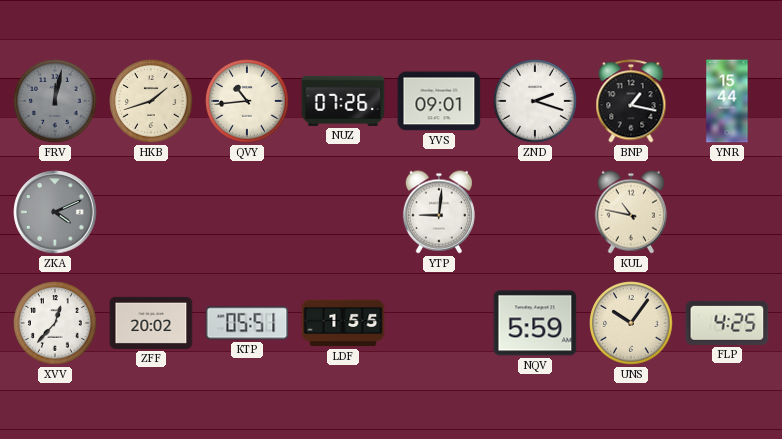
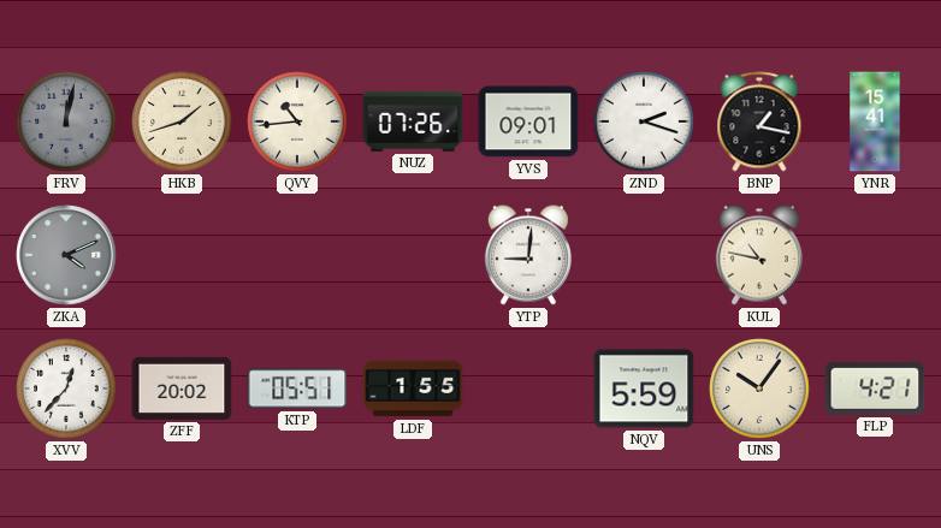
YNR: 15:44 -> 15:41 (875, 121)
FLP: 4:25 -> 4:21 (875, 388)
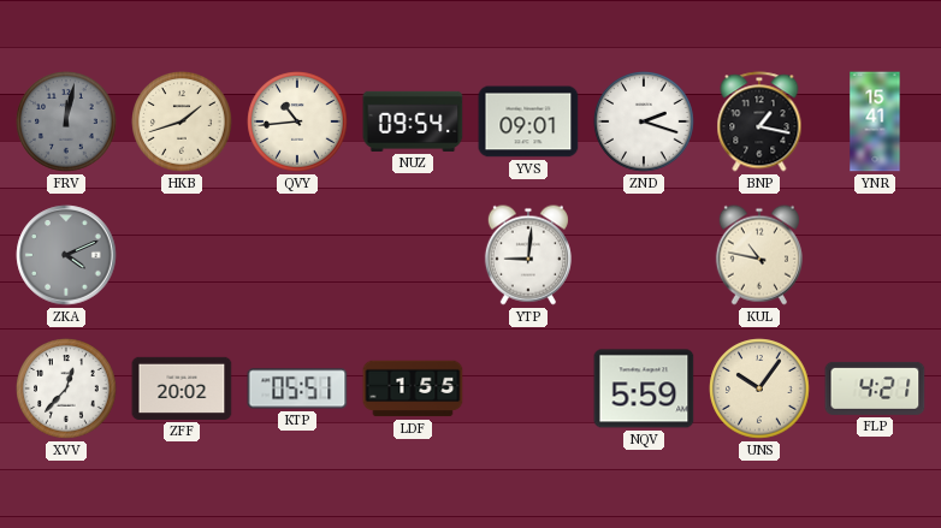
NUZ: 07:26 -> 09:54 (413, 121)
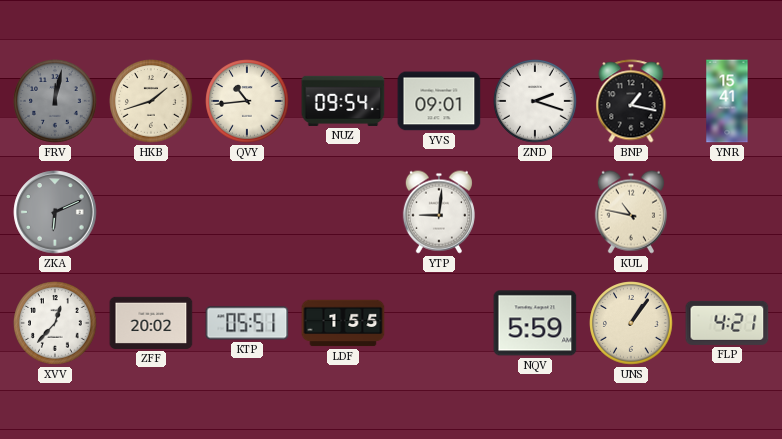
ZKA: 4:11 -> 6:11 (55, 212)
UNS: 10:06 -> 1:06 (631, 323)
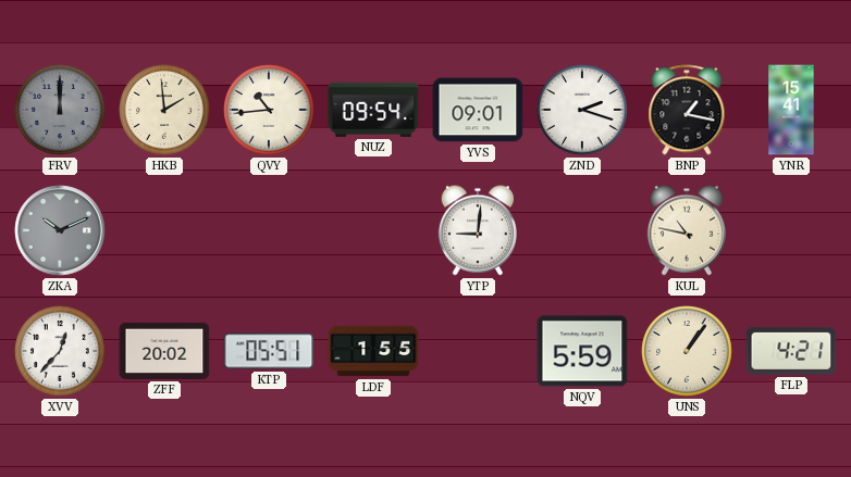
FRV: 12:02 -> 12:00 (60, 110)
HKB: 1:42 -> 1:59 (164, 110)
ZKA: 6:11 -> 10:11 (60, 230)
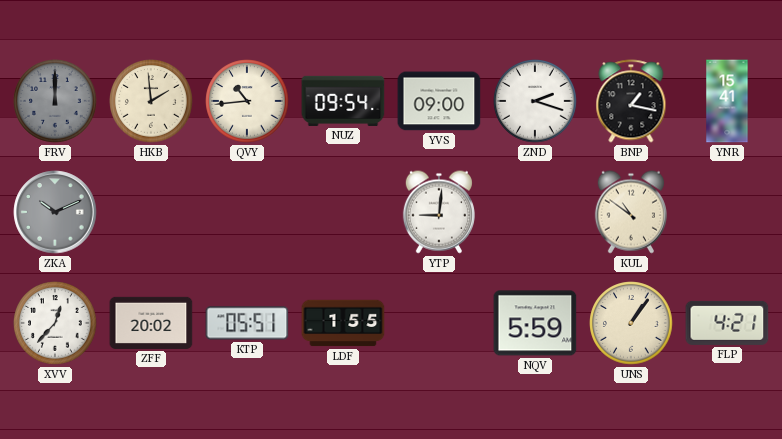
YVS: 09:01 -> 09:00 (439, 101)
KUL: 10:47 -> 10:51 (631, 212)
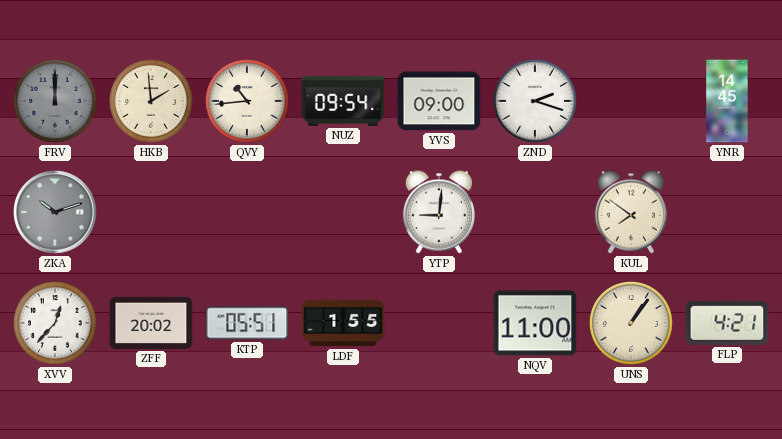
BNP: 1:17 -> none (631, 101)
YNR: 15:41 -> 14:45 (727, 101)
ZKA: 10:11 -> 10:12 (55, 212)
KUL: 10:51 -> 7:51 (631, 212)
NQV: 5:59 -> 11:00 (535, 323)
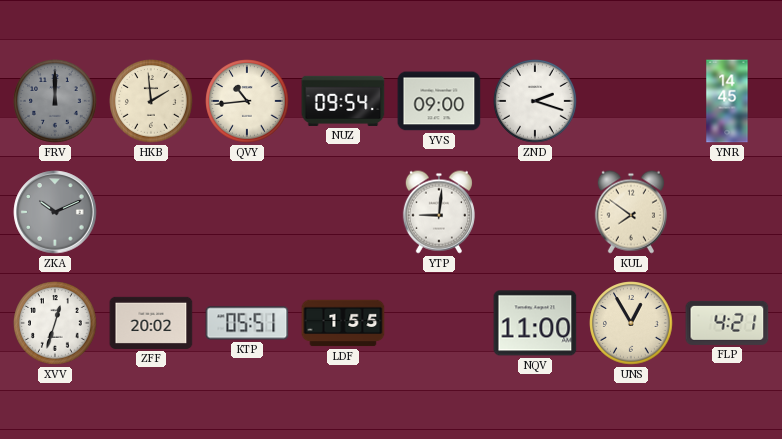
ZKA: 10:12 -> 10:11 (55, 212)
XVV: 12:37 -> 12:33 (55, 323)
UNS: 1:06 -> 12:55 (631, 323)
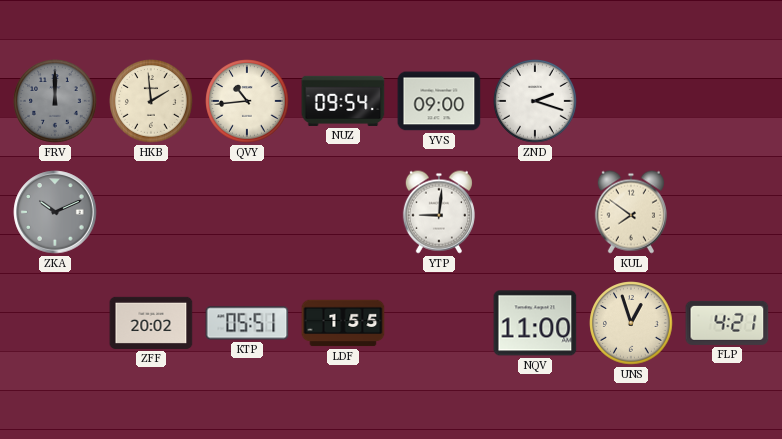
YNR: 14:45 -> none (727, 101)
XVV: 12:33 -> none (55, 323)
UNS: 12:55 -> 12:57 (631, 323)
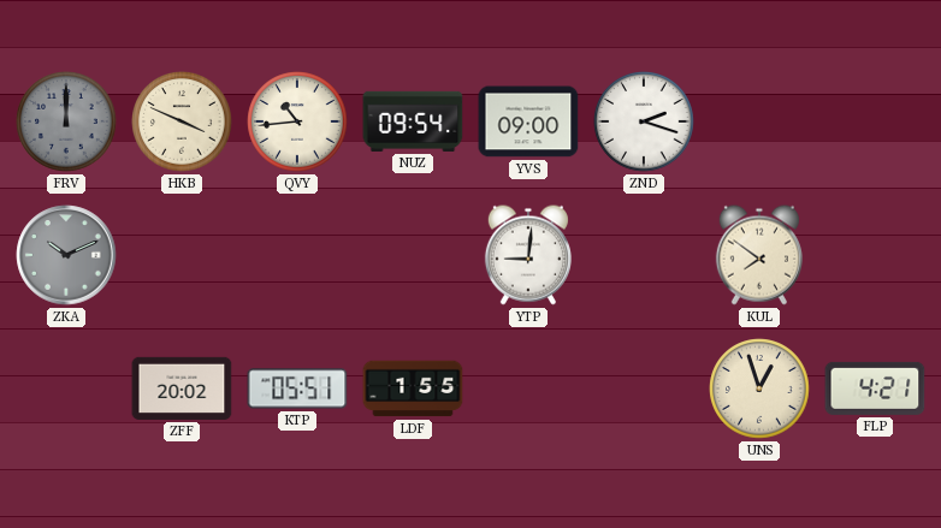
HKB: 1:59 -> 3:49 (182, 121)
NQV: 11:00 -> none (535, 323)
